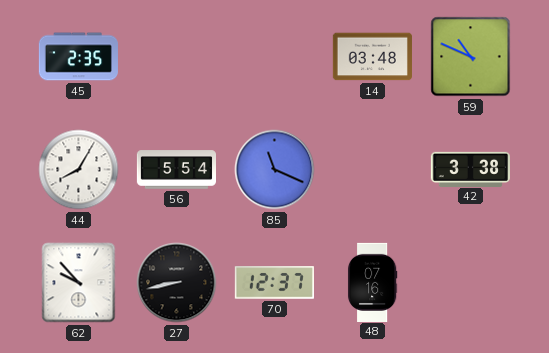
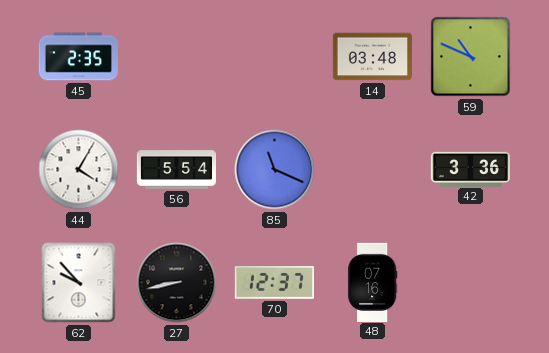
44: 8:05 -> 4:05 (79, 170)
42: 3:38 -> 3:36 (470, 169)
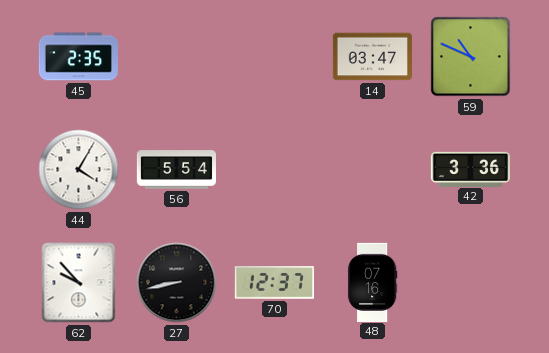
14: 03:48 -> 03:47 (372, 57)
85: 11:19 -> none (275, 170)
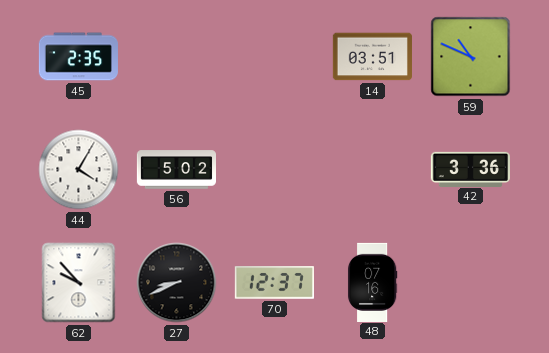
14: 03:47 -> 03:51 (372, 57)
56: 5:54 -> 5:02 (176, 170)
27: 8:43 -> 8:41 (177, 283)
